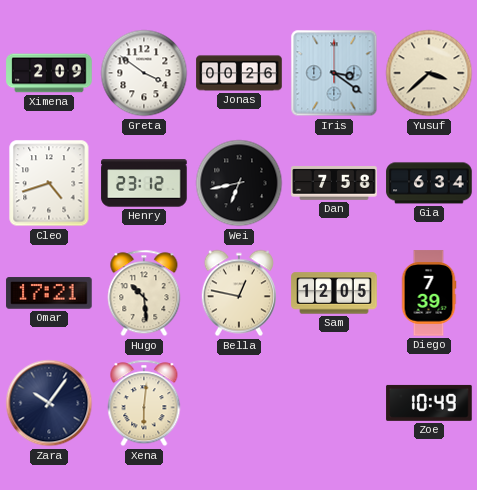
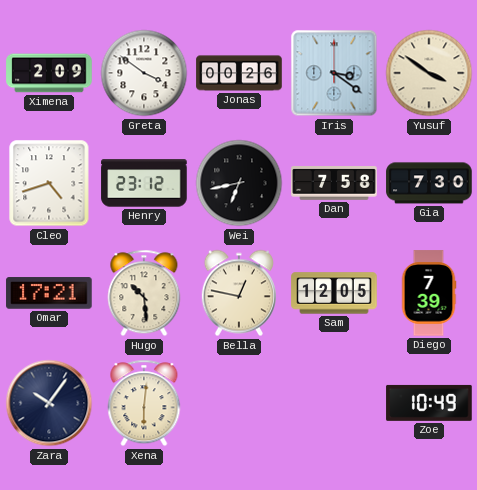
Yusuf: 3:38 -> 3:51 (429, 73)
Gia: 6:34 -> 7:30 (429, 183)
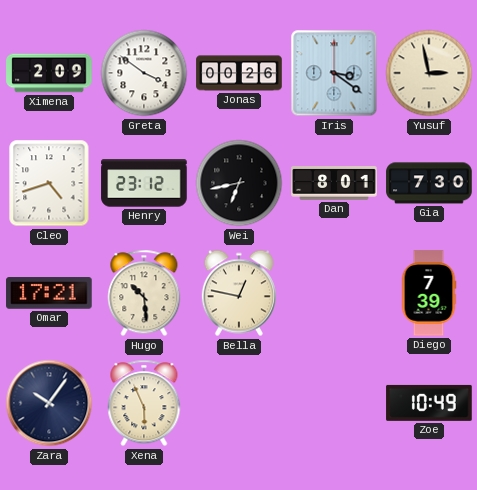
Yusuf: 3:51 -> 2:58 (429, 73)
Dan: 7:58 -> 8:01 (334, 183)
Sam: 12:05 -> none (334, 293)
Xena: 6:01 -> 5:56 (144, 403)
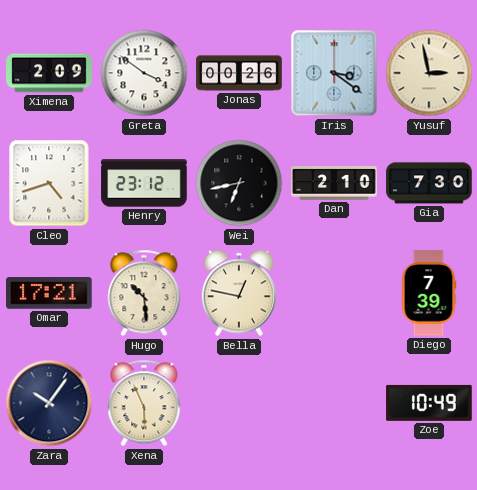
Dan: 8:01 -> 2:10 (334, 183)
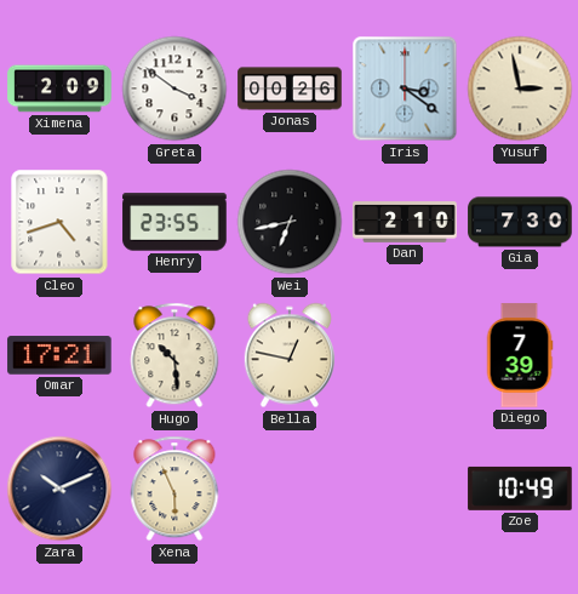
Henry: 23:12 -> 23:55 (174, 222)
Zara: 10:06 -> 10:11 (59, 489)
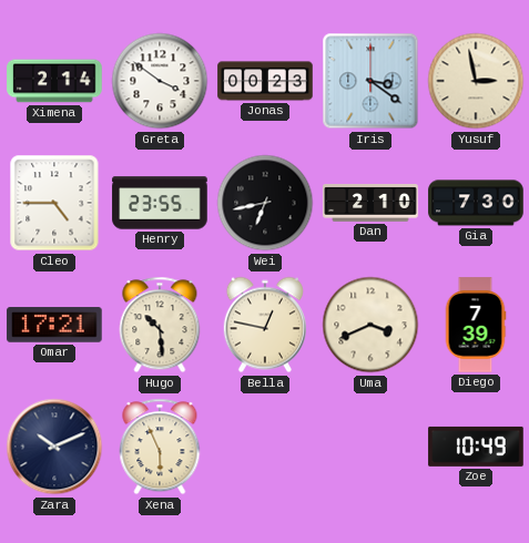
Ximena: 2:09 -> 2:14 (54, 81)
Jonas: 00:26 -> 00:23 (265, 81)
Cleo: 4:42 -> 4:45 (54, 203)
Uma: none -> 3:41 (370, 325)
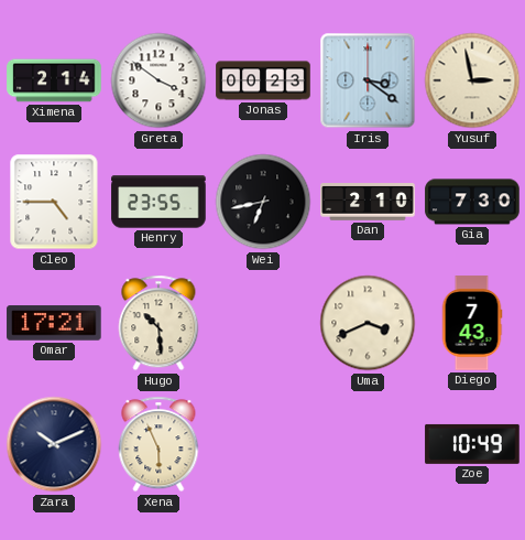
Bella: 12:47 -> none (265, 325)
Diego: 7:39 -> 7:43 (472, 323)
